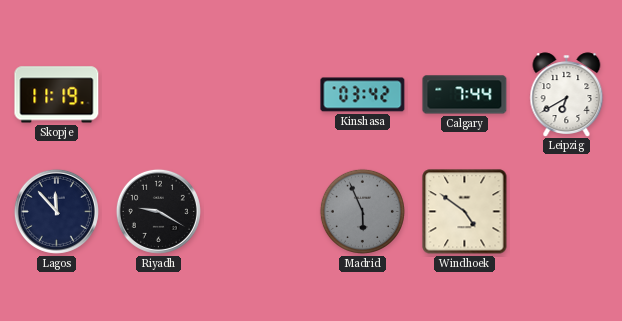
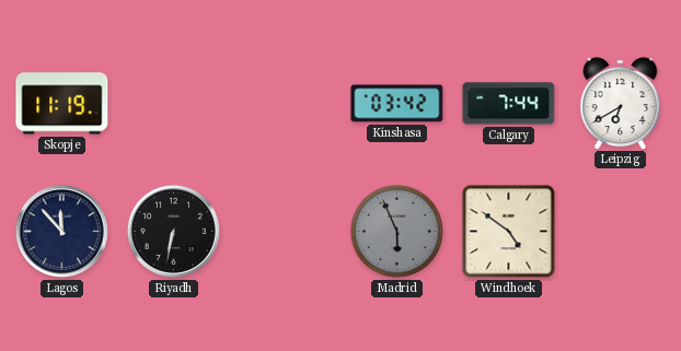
Riyadh: 9:20 -> 6:32 (173, 231)
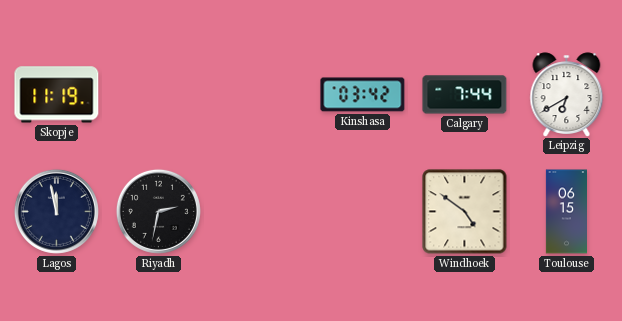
Lagos: 11:53 -> 11:58 (56, 211)
Riyadh: 6:32 -> 2:32 (158, 211)
Madrid: 5:56 -> none (396, 231)
Toulouse: none -> 06:15 (566, 212)
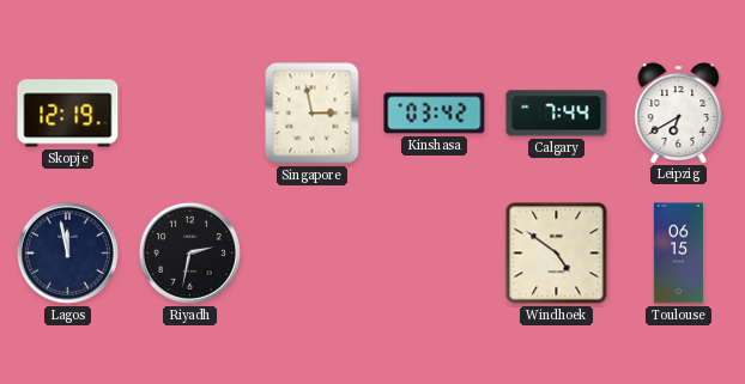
Skopje: 11:19 -> 12:19 (68, 114)
Singapore: none -> 2:58 (313, 114)
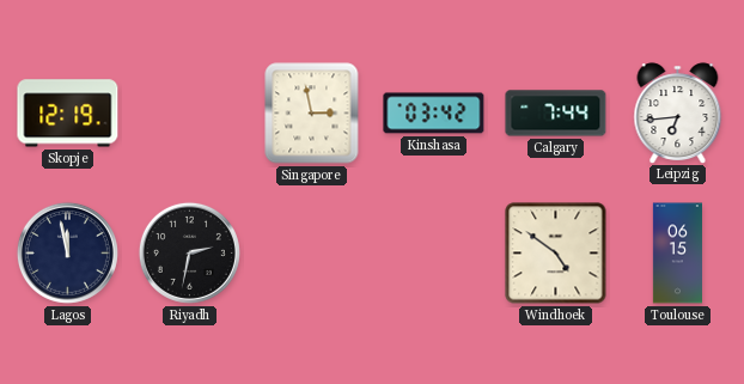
Leipzig: 6:40 -> 6:44 (678, 112)
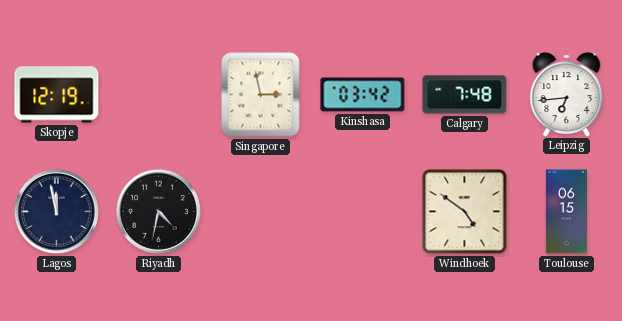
Calgary: 7:44 -> 7:48 (465, 95)
Riyadh: 2:32 -> 4:32 (158, 211)
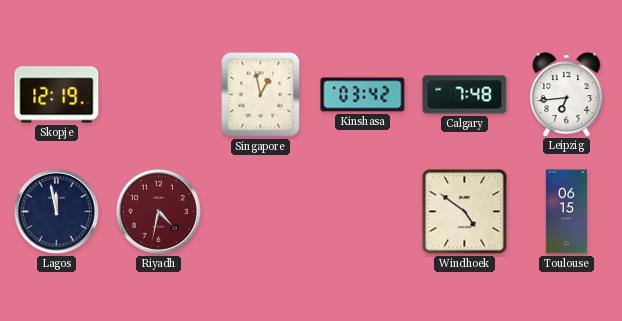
Singapore: 2:58 -> 12:58 (261, 95)
Riyadh dial: black -> burgundy (158, 211)
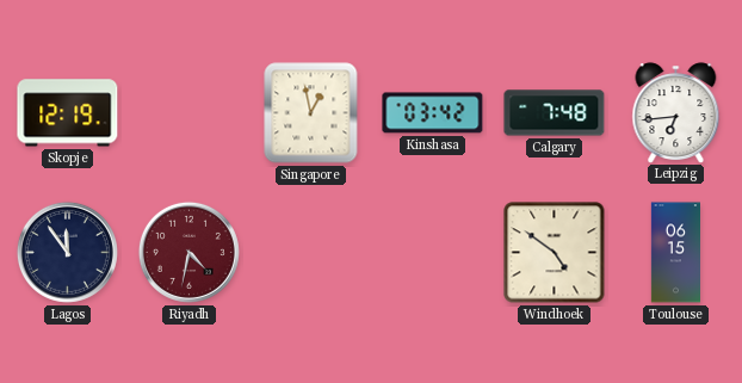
Lagos: 11:58 -> 11:54 (67, 252)
